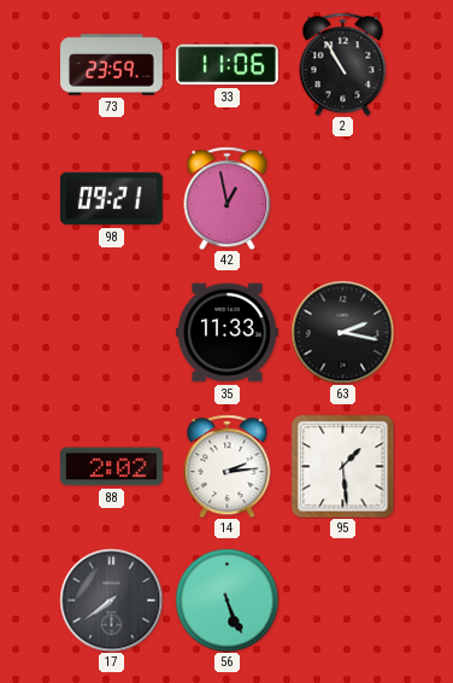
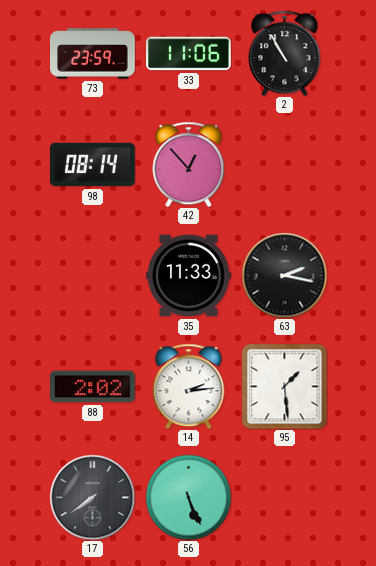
98: 09:21 -> 08:14 (93, 165)
42: 12:58 -> 12:53 (189, 164)
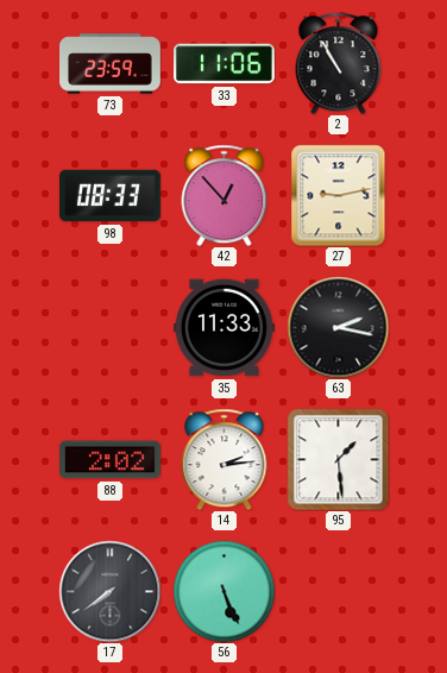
98: 08:14 -> 08:33 (111, 196)
27: none -> 9:13 (339, 195)
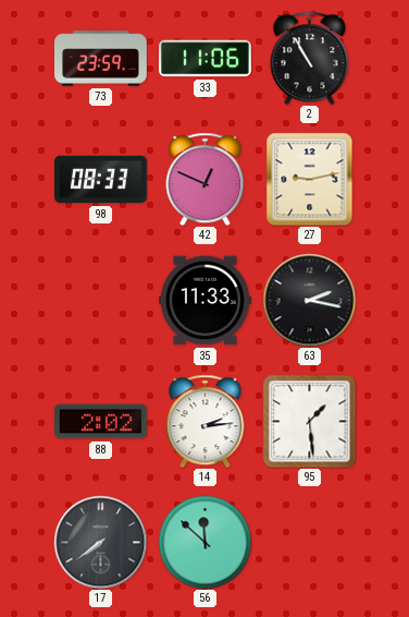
42: 12:53 -> 12:49 (206, 179)
56: 5:26 -> 11:52 (205, 542)
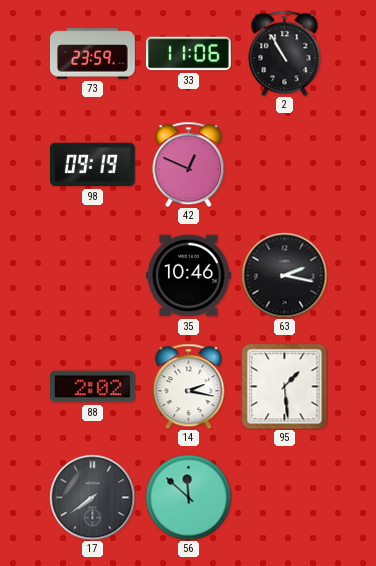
98: 08:33 -> 09:19 (93, 165)
27: 9:13 -> none (310, 179)
35: 11:33 -> 10:46 (189, 276)
14: 2:14 -> 2:17 (189, 386)
